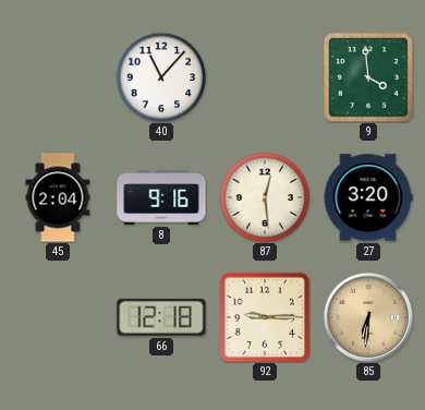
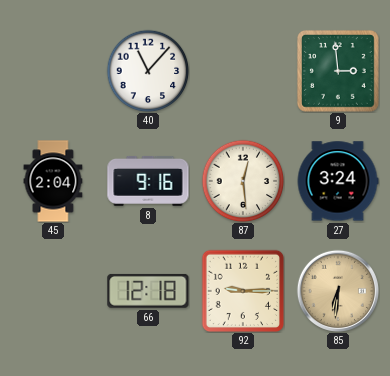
9: 3:59 -> 2:59 (338, 71)
27: 3:20 -> 3:24 (338, 181)
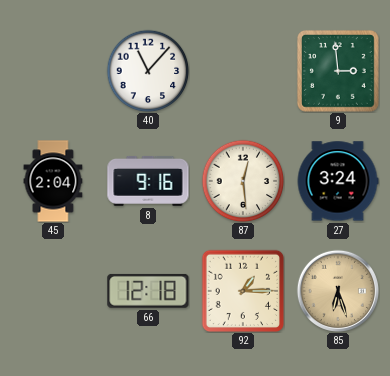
92: 9:15 -> 1:15 (243, 291)
85: 6:31 -> 6:27 (338, 291)
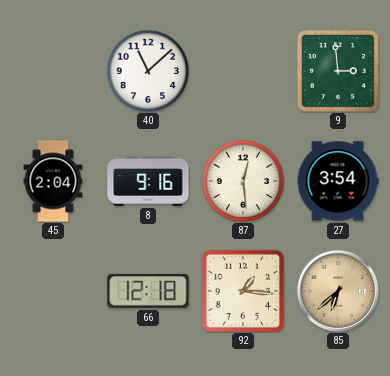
40: 11:07 -> 11:08 (148, 71)
27: 3:24 -> 3:54 (338, 181)
92: 1:15 -> 1:16 (243, 291)
85: 6:27 -> 6:38 (338, 291)
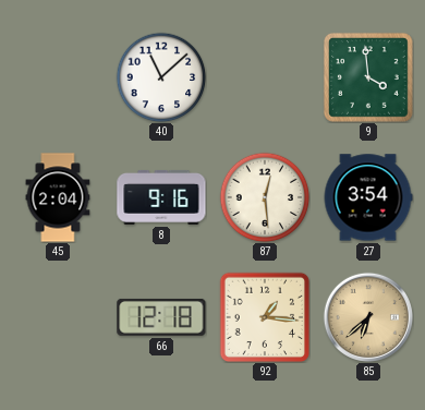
9: 2:59 -> 3:59 (368, 77)
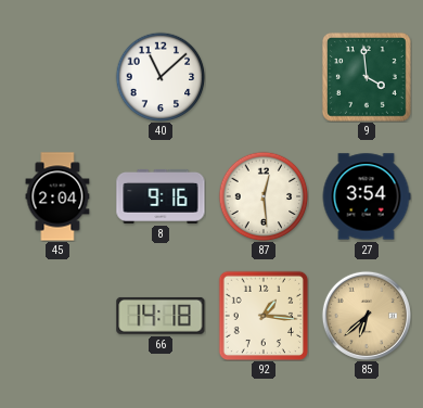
66: 12:18 -> 14:18 (161, 316)
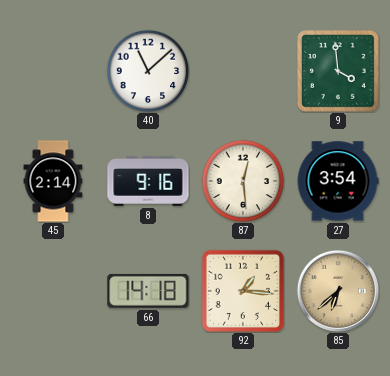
45: 2:04 -> 2:14 (53, 181)
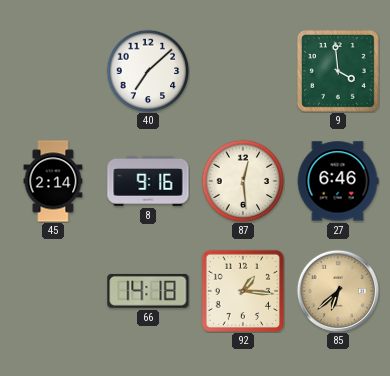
40: 11:08 -> 7:08 (148, 71)
27: 3:54 -> 6:46 (338, 181)
